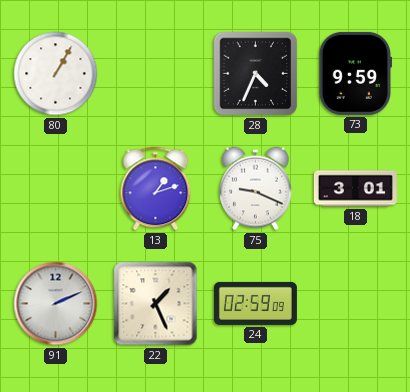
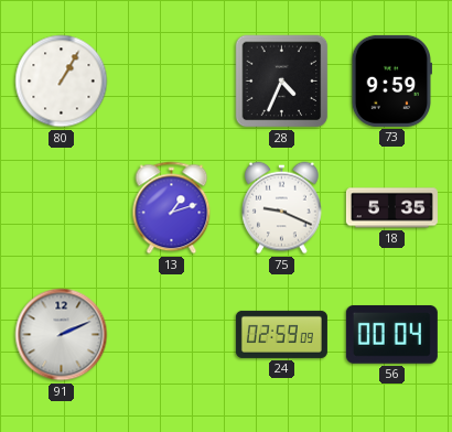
18: 3:01 -> 5:35 (391, 208)
22: 1:26 -> none (156, 304)
56: none -> 00:04 (391, 334)
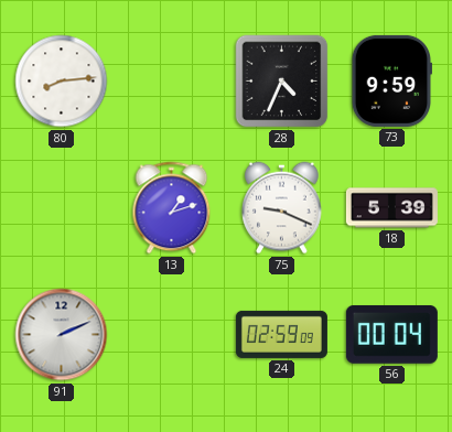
80: 1:05 -> 8:14 (62, 82)
18: 5:35 -> 5:39 (391, 208)
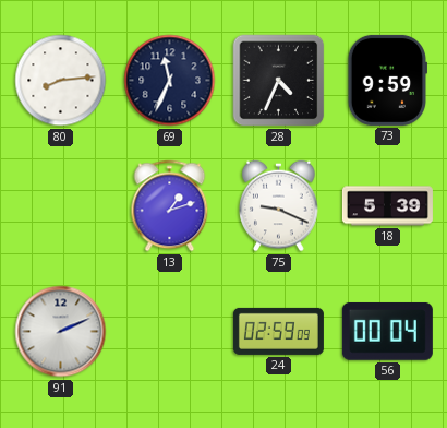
69: none -> 11:34 (170, 81)
